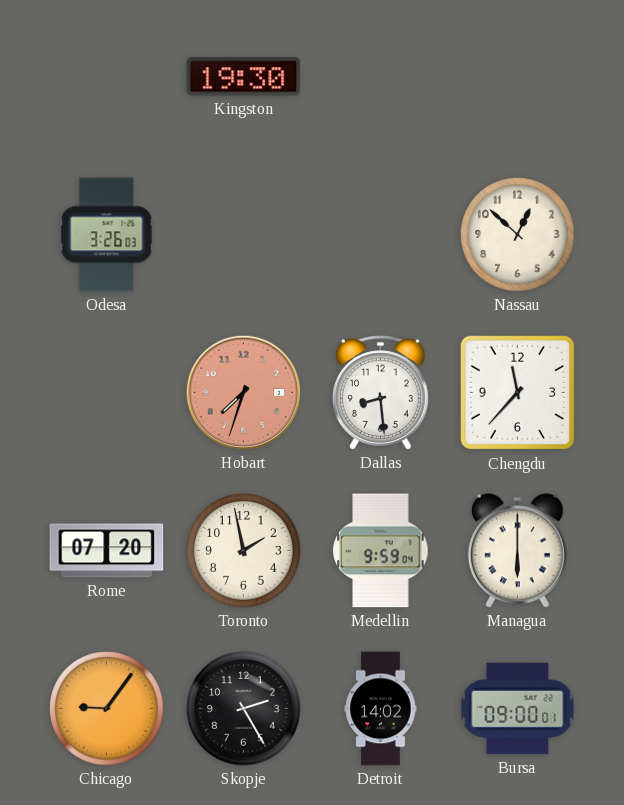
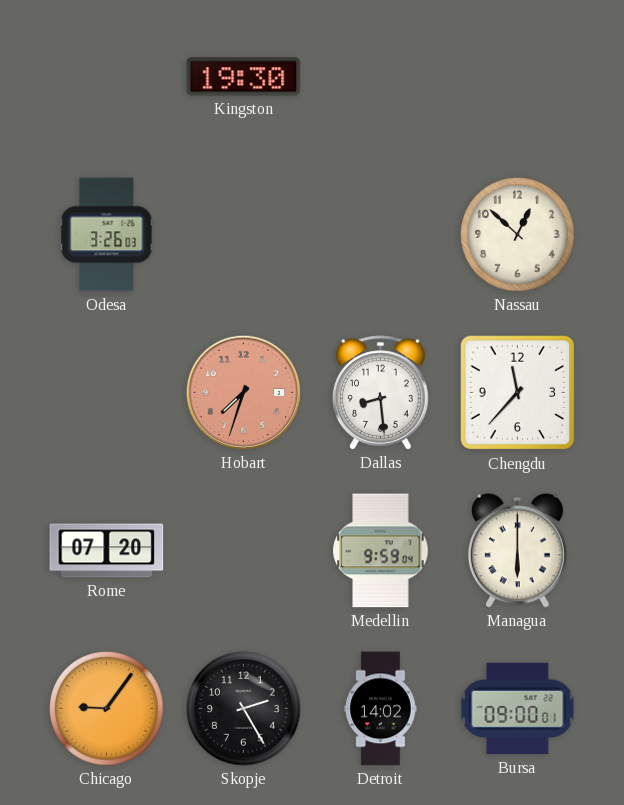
Toronto: 1:58 -> none (244, 551)
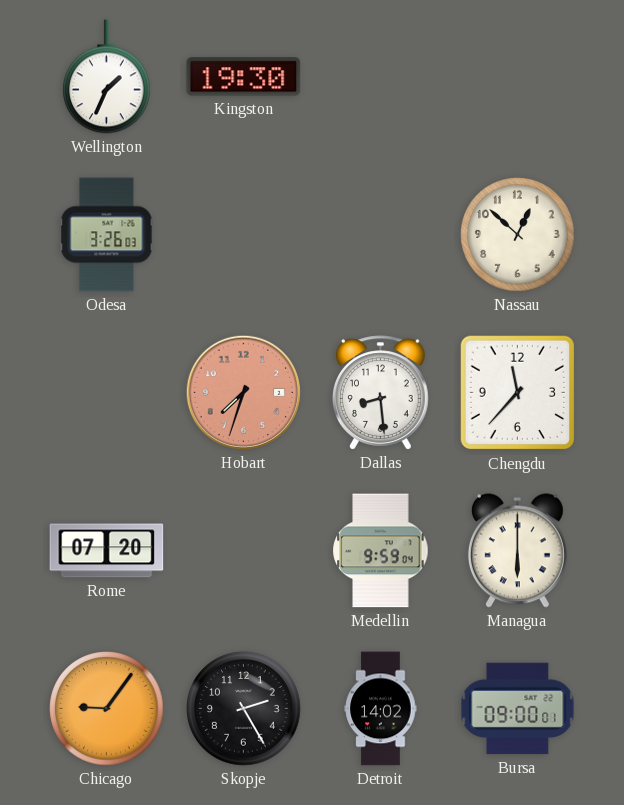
Wellington: none -> 1:34 (107, 77)
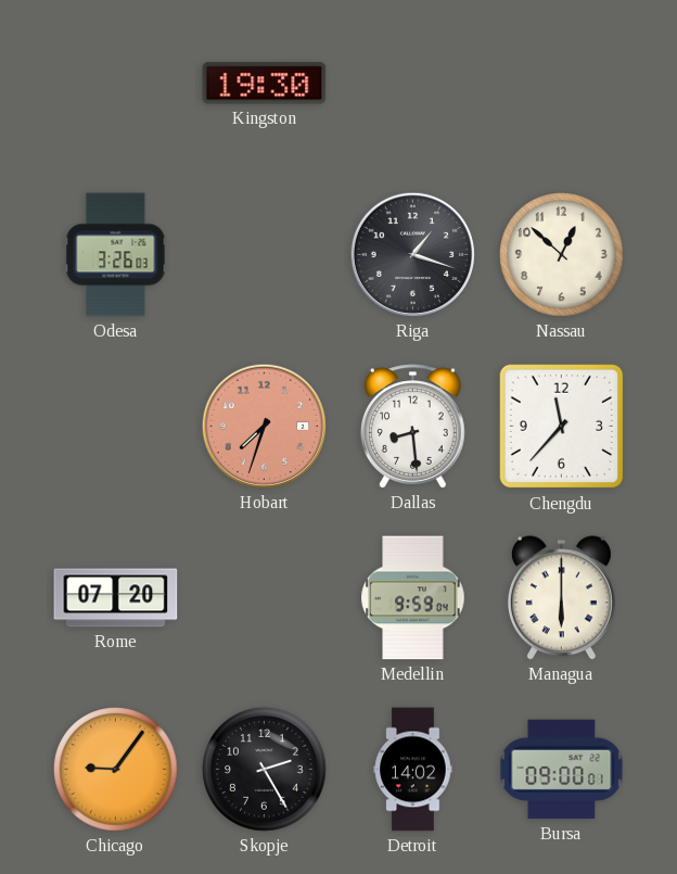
Wellington: 1:34 -> none (107, 77)
Riga: none -> 1:18 (412, 254)
